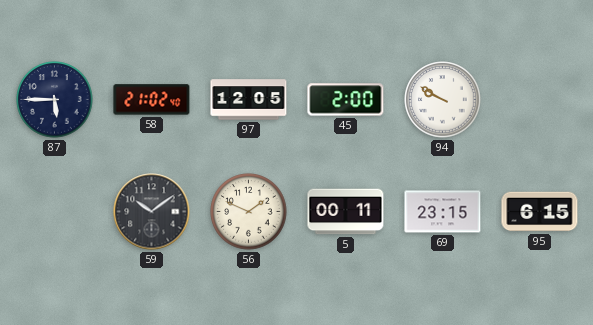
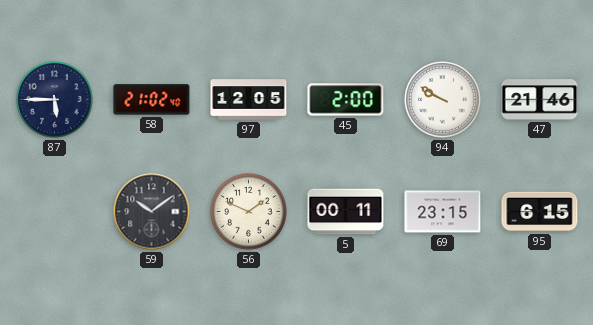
47: none -> 21:46 (540, 100)
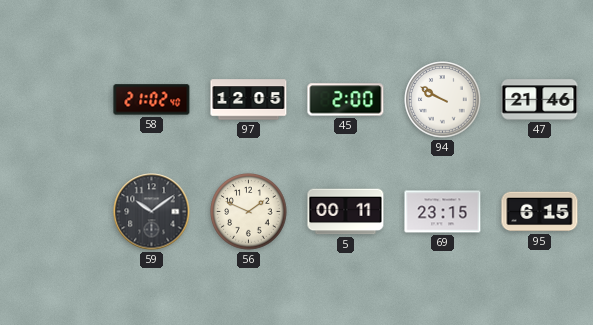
87: 5:45 -> none (55, 100)
